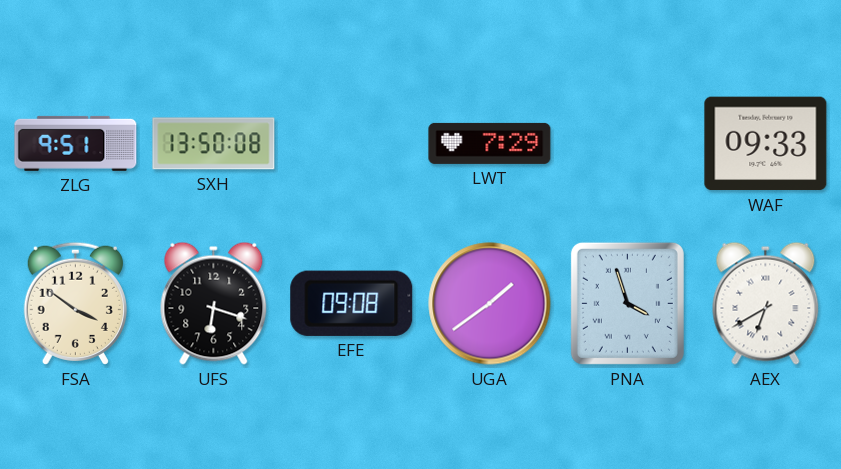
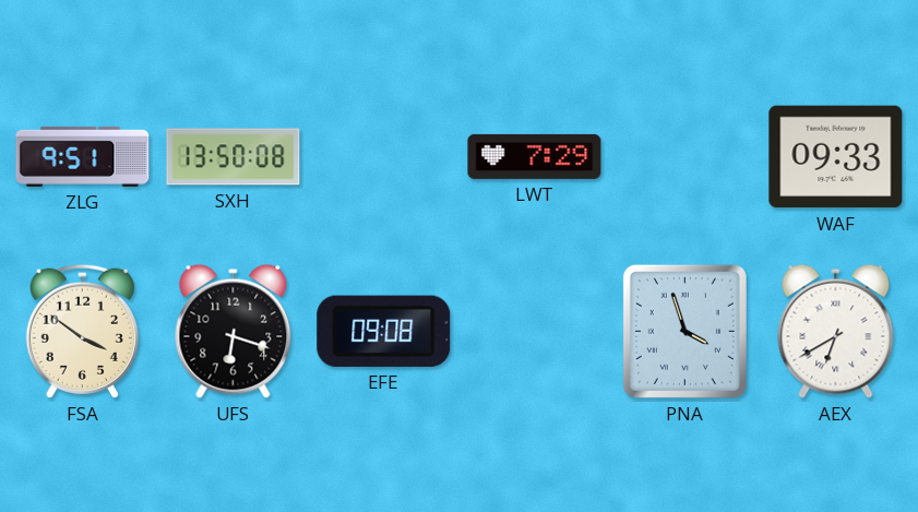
UGA: 1:39 -> none (490, 304)
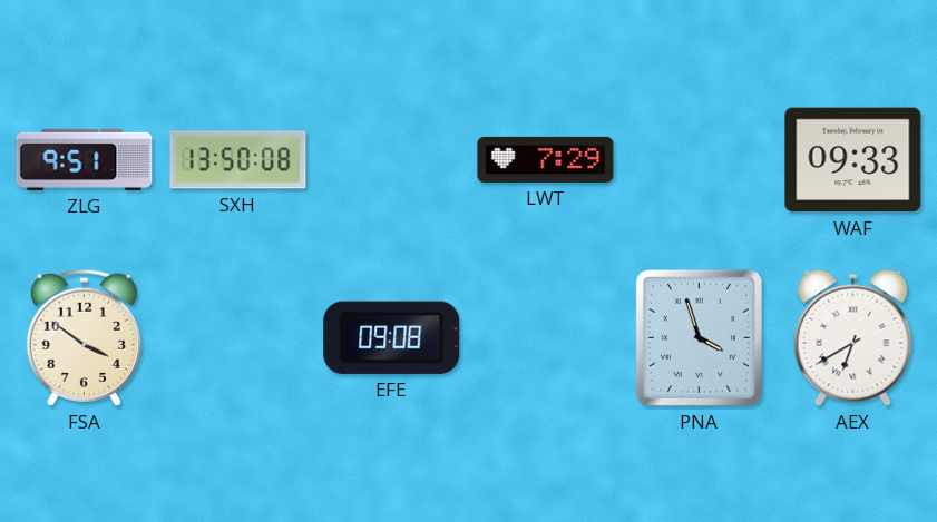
UFS: 6:18 -> none (234, 331)
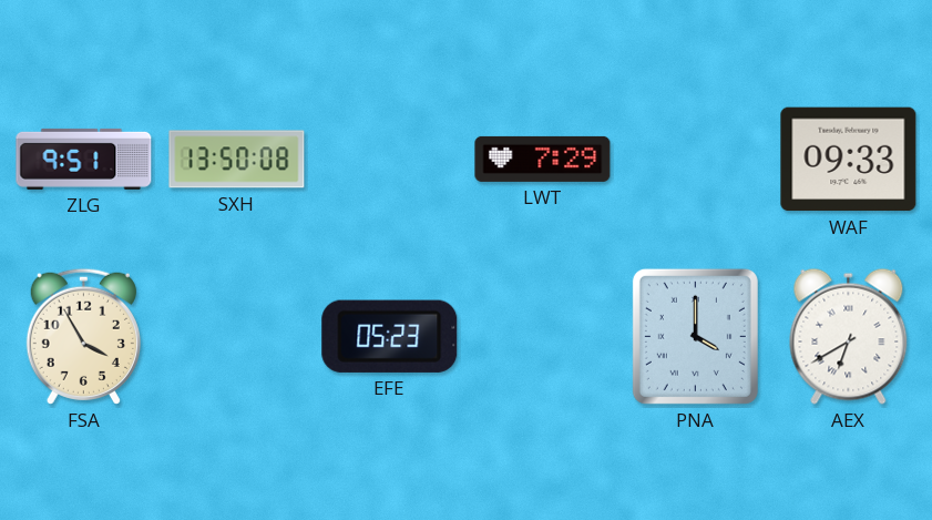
FSA: 3:51 -> 3:55 (83, 336)
EFE: 09:08 -> 05:23 (390, 336)
PNA: 3:57 -> 4:00 (695, 336)
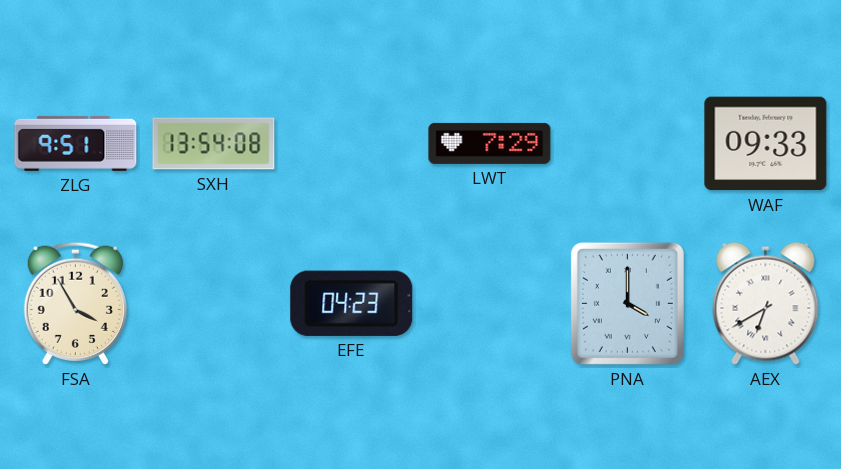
SXH: 13:50 -> 13:54 (214, 144)
EFE: 05:23 -> 04:23 (352, 303)
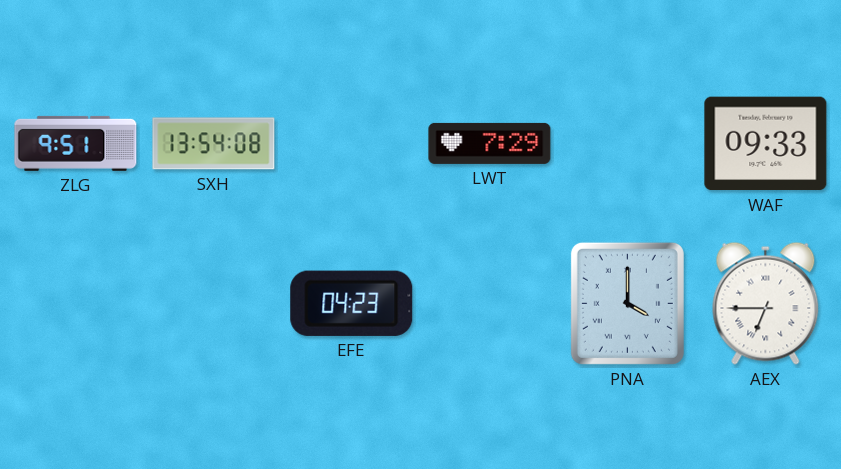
FSA: 3:55 -> none (75, 303)
AEX: 6:40 -> 6:45 (766, 303)
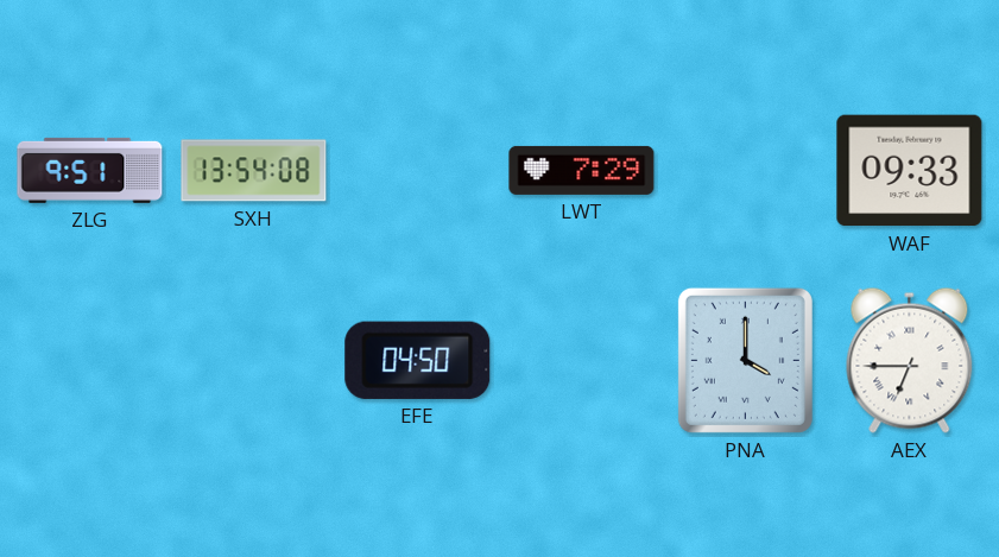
EFE: 04:23 -> 04:50 (418, 360)
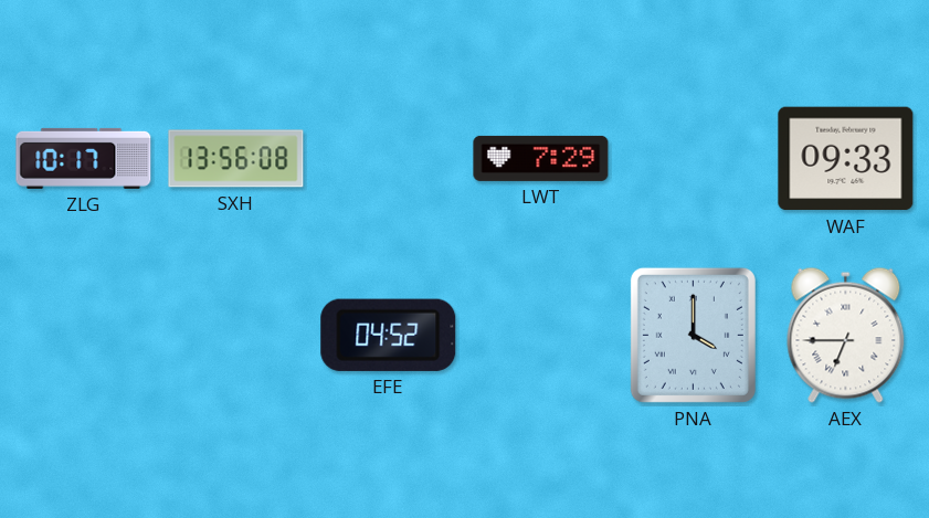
ZLG: 9:51 -> 10:17 (84, 158)
SXH: 13:54 -> 13:56 (236, 159)
EFE: 04:50 -> 04:52 (389, 335)
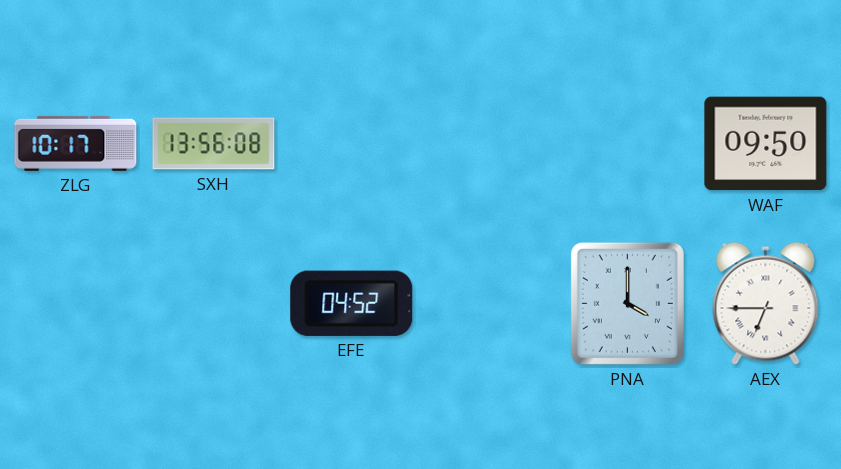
LWT: 7:29 -> none (541, 158)
WAF: 09:33 -> 09:50 (766, 144)
